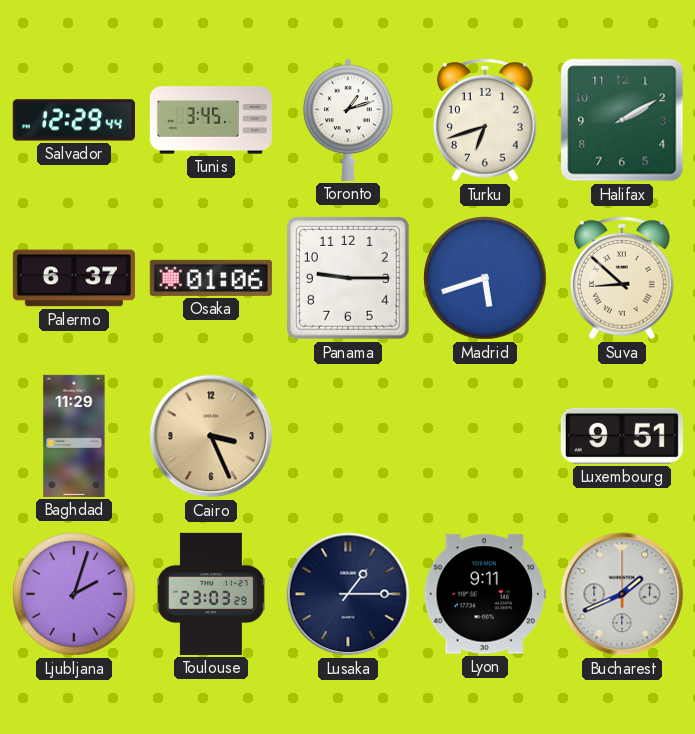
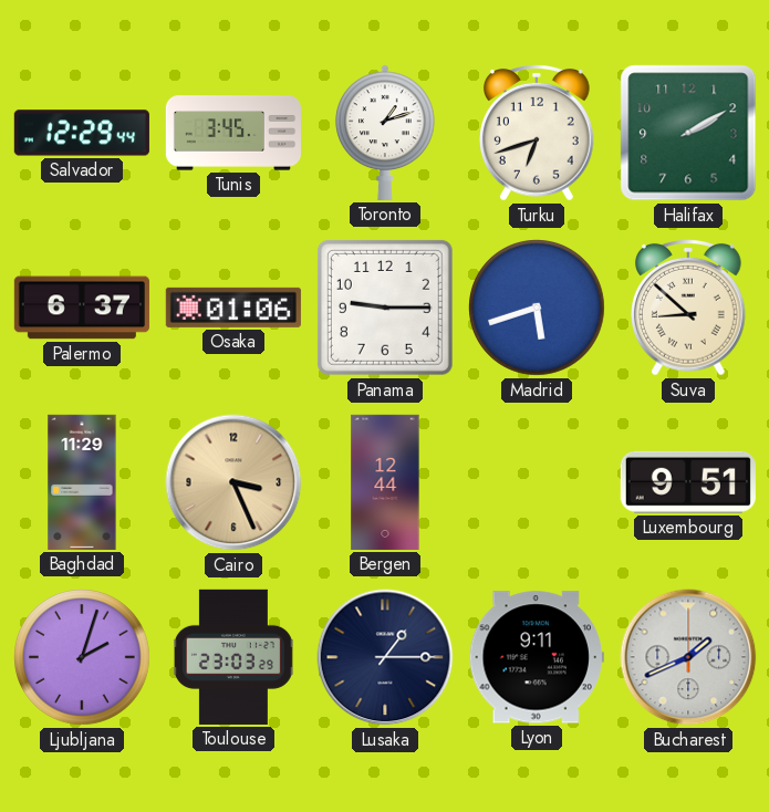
Bergen: none -> 12:44 (385, 482)
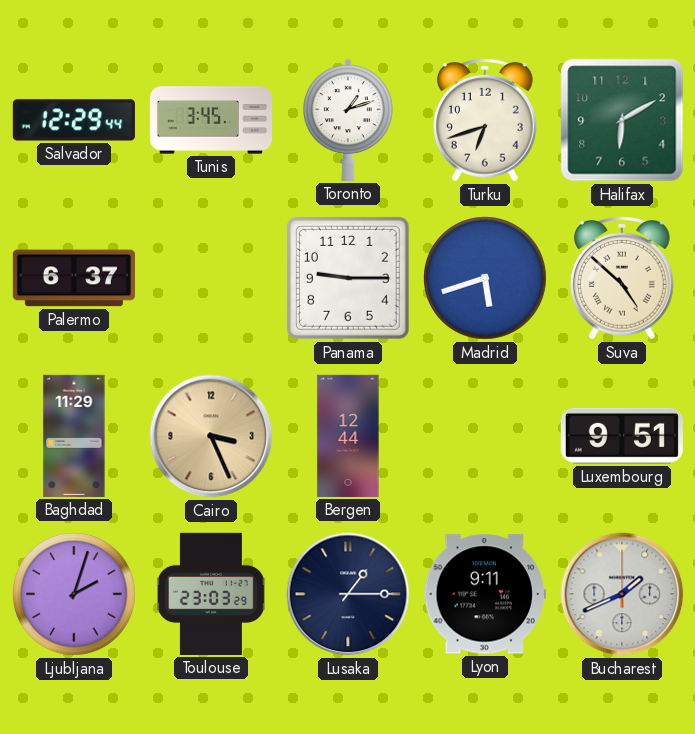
Halifax: 2:10 -> 6:10 (622, 120)
Osaka: 01:06 -> none (233, 308)
Suva: 8:52 -> 4:52 (623, 278)
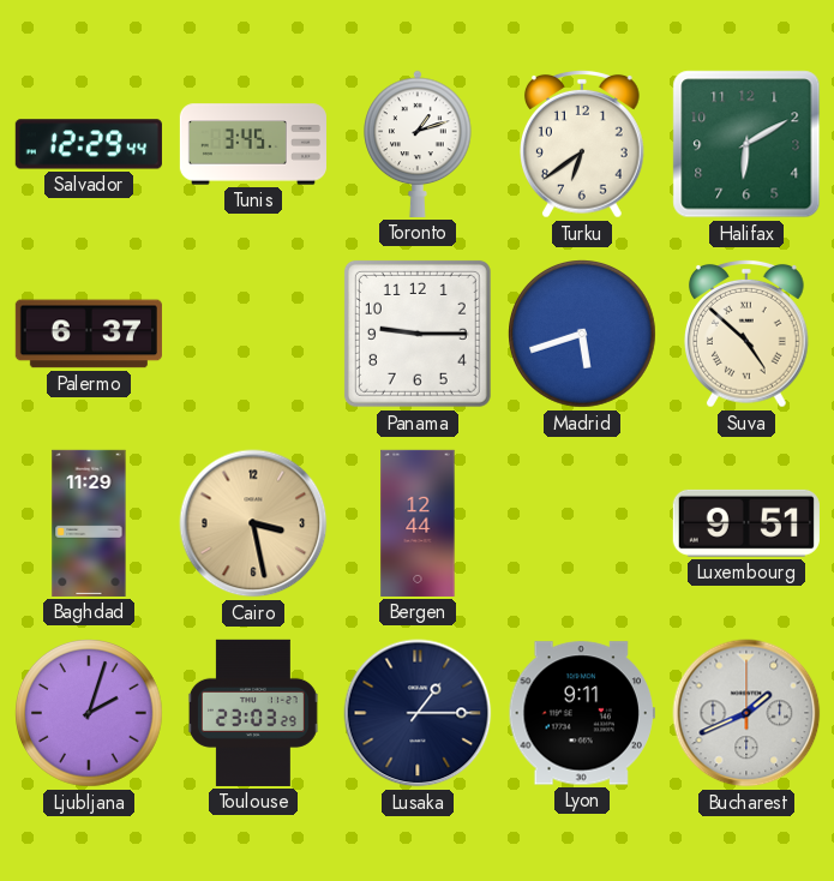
Turku: 6:42 -> 6:39 (583, 144)
Cairo: 3:26 -> 3:28 (253, 523)
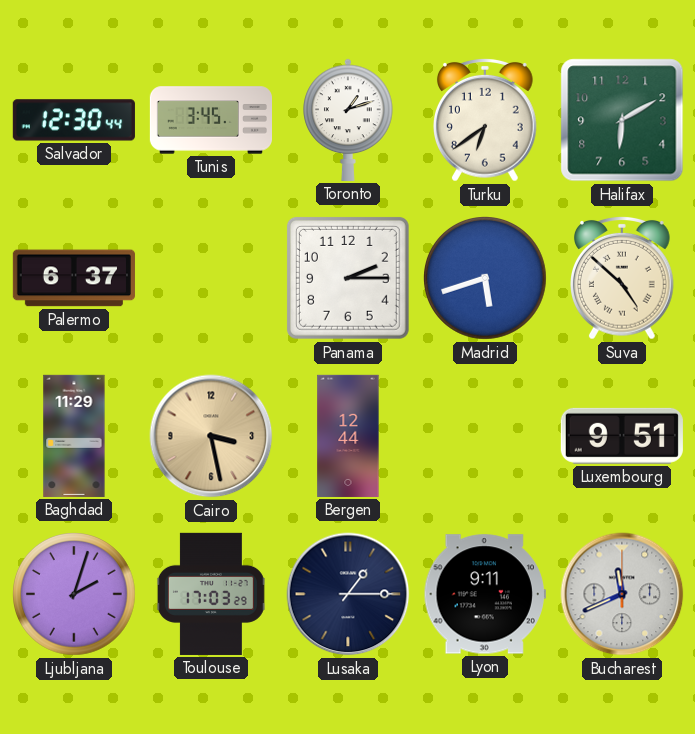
Salvador: 12:29 -> 12:30 (74, 120)
Panama: 9:15 -> 2:15 (348, 278)
Toulouse: 23:03 -> 17:03 (211, 594)
Bucharest: 1:41 -> 11:41 (622, 594)
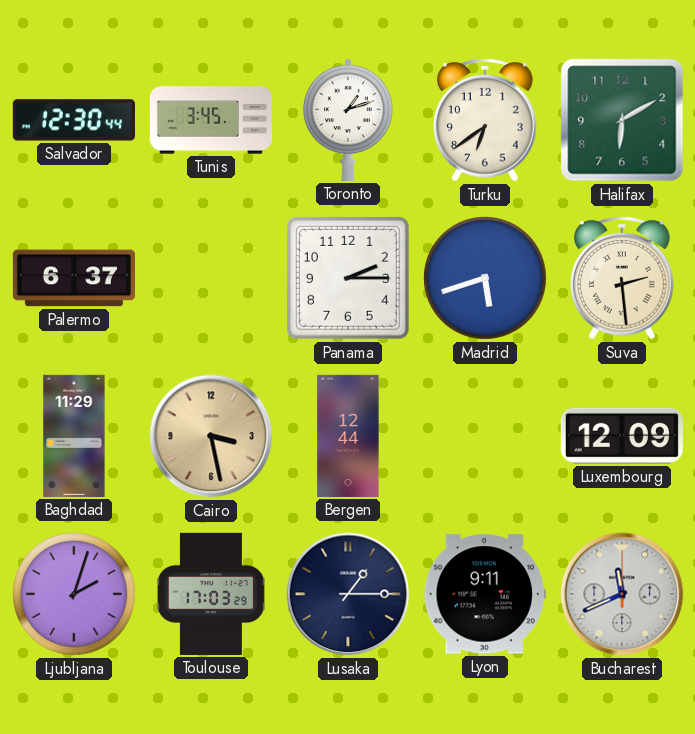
Suva: 4:52 -> 2:29 (623, 278)
Luxembourg: 9:51 -> 12:09 (622, 436)
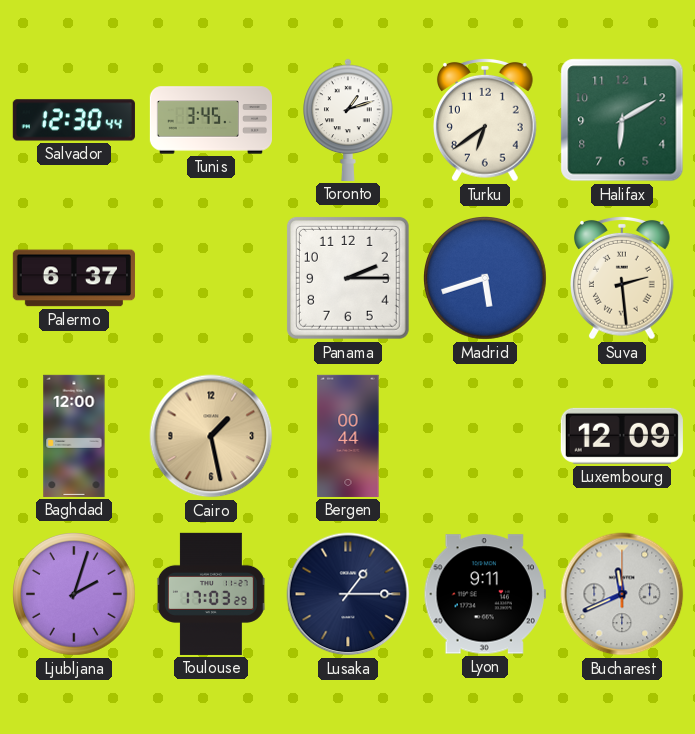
Baghdad: 11:29 -> 12:00 (74, 436)
Cairo: 3:28 -> 1:28 (211, 436)
Bergen: 12:44 -> 00:44 (348, 436)
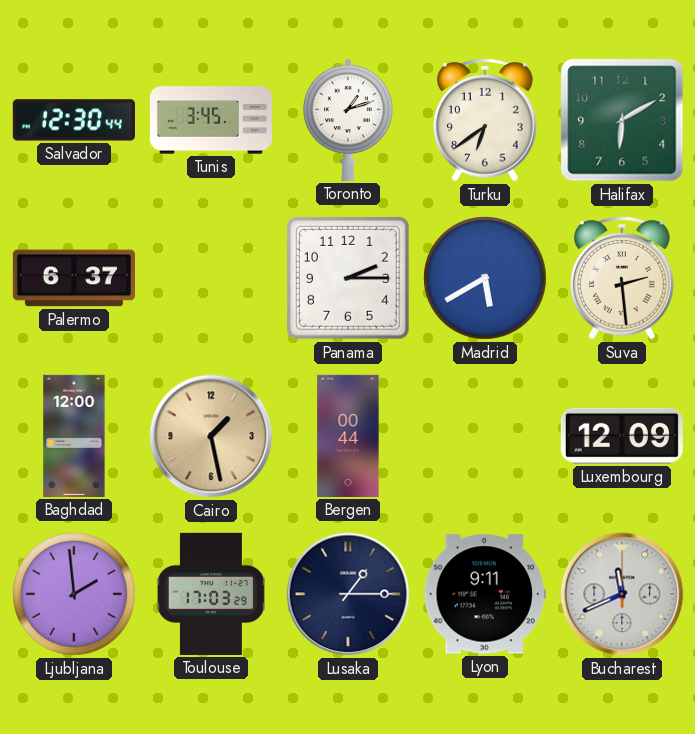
Madrid: 5:42 -> 5:40 (486, 279)
Ljubljana: 2:03 -> 1:59 (75, 595)
